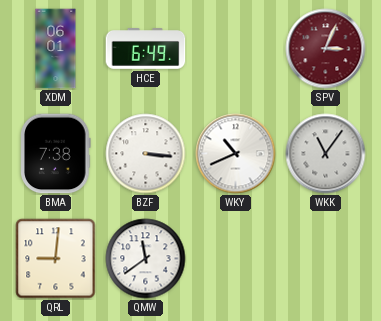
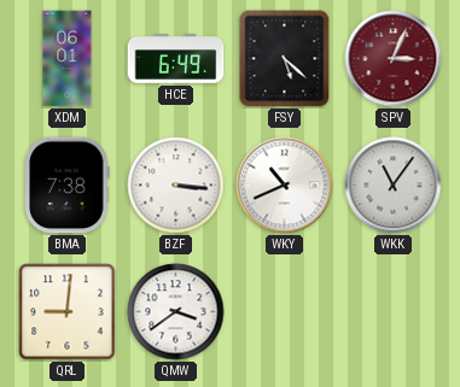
FSY: none -> 5:22 (285, 59)
QMW: 11:39 -> 3:39 (176, 312)
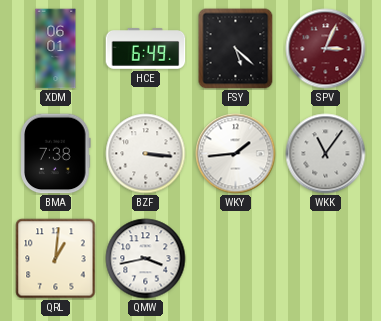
WKY: 10:41 -> 1:44 (236, 154)
QRL: 9:01 -> 1:01 (56, 259)
QMW: 3:39 -> 3:43 (146, 259)
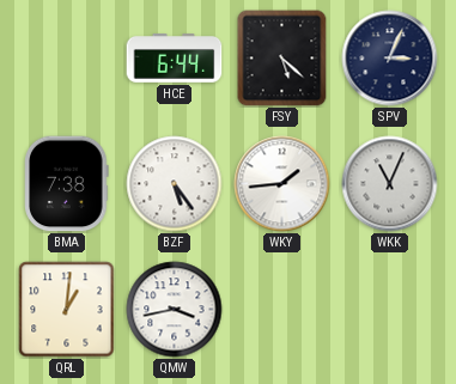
XDM: 06:01 -> none (56, 49)
HCE: 6:49 -> 6:44 (175, 59)
SPV dial: burgundy -> navy (390, 59)
BZF: 3:16 -> 5:24 (175, 184)
WKK: 11:06 -> 11:04 (390, 184)
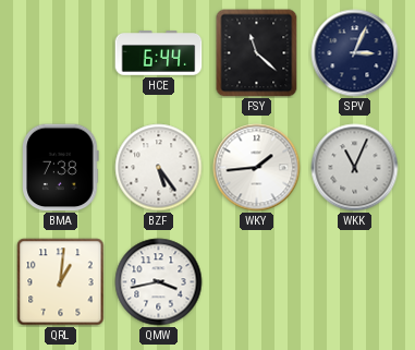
FSY: 5:22 -> 11:22 (257, 53)
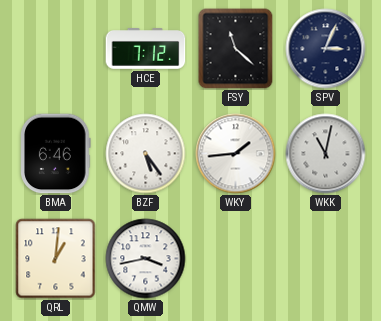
HCE: 6:44 -> 7:12 (146, 49)
BMA: 7:38 -> 6:46 (56, 154)
WKK: 11:04 -> 11:02 (326, 154)
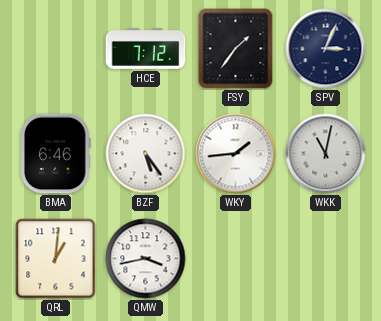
FSY: 11:22 -> 1:36 (236, 49)
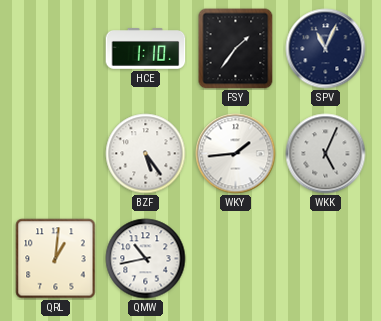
HCE: 7:12 -> 1:10 (146, 49)
SPV: 3:04 -> 11:04 (326, 49)
BMA: 6:46 -> none (56, 154)
WKK: 11:02 -> 5:04 (326, 154)
QMW: 3:43 -> 10:43 (146, 259)
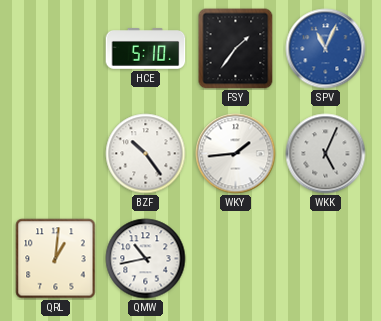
HCE: 1:10 -> 5:10 (146, 49)
SPV dial: navy -> blue (326, 49)
BZF: 5:24 -> 10:24 (146, 154)
